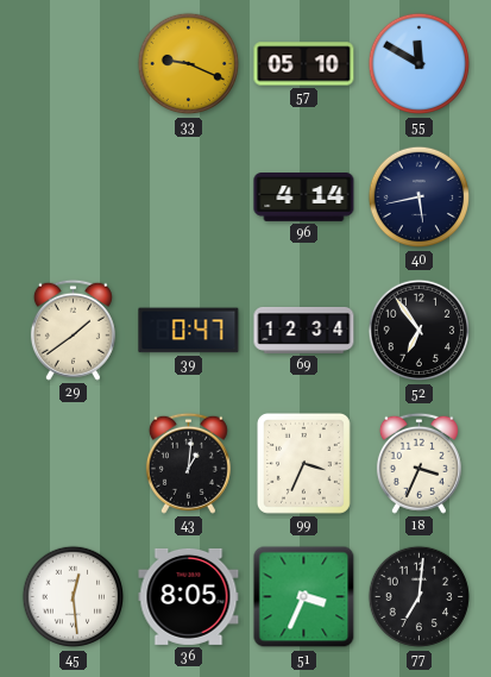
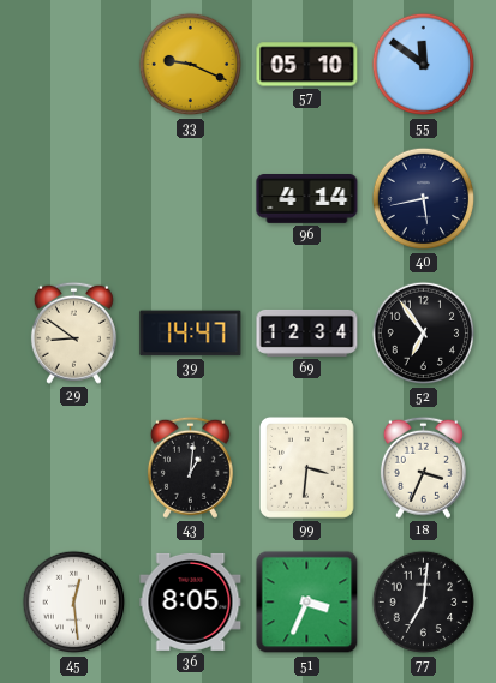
55: 11:50 -> 11:51 (424, 65)
29: 1:39 -> 8:51 (73, 332)
39: 0:47 -> 14:47 (191, 334)
99: 3:34 -> 3:31 (306, 467)
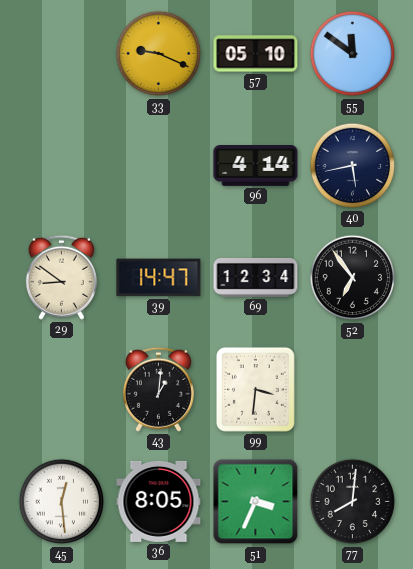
18: 3:34 -> none (423, 467)
77: 7:01 -> 8:01 (353, 502)
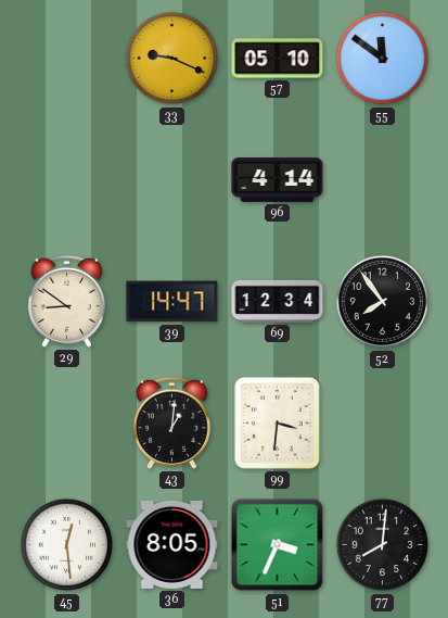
40: 5:43 -> none (353, 166)
52: 6:54 -> 7:54 (383, 302)
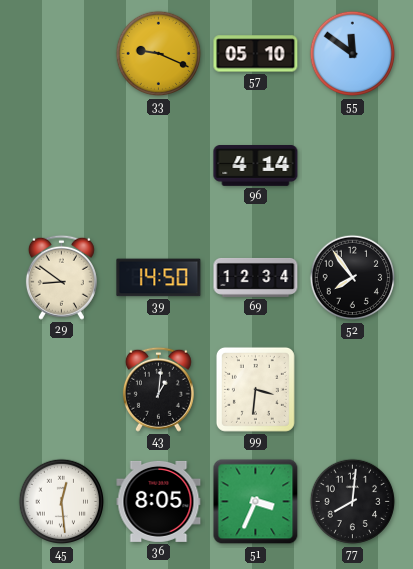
39: 14:47 -> 14:50 (159, 278)
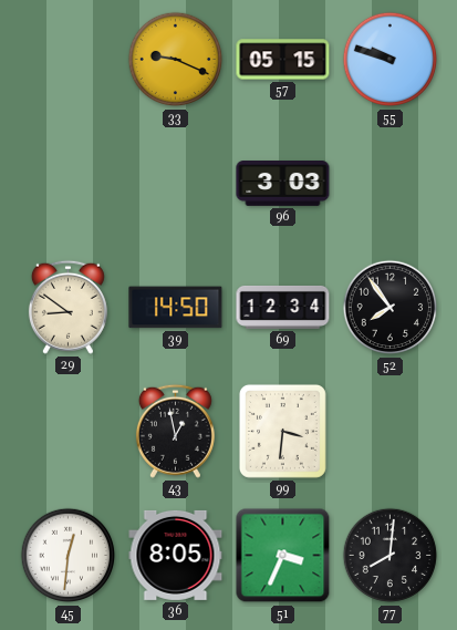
57: 05:10 -> 05:15 (283, 60)
55: 11:51 -> 9:48 (391, 60)
96: 4:14 -> 3:03 (283, 184)
43: 1:01 -> 12:58 (175, 431)
45: 12:29 -> 12:31 (69, 556)
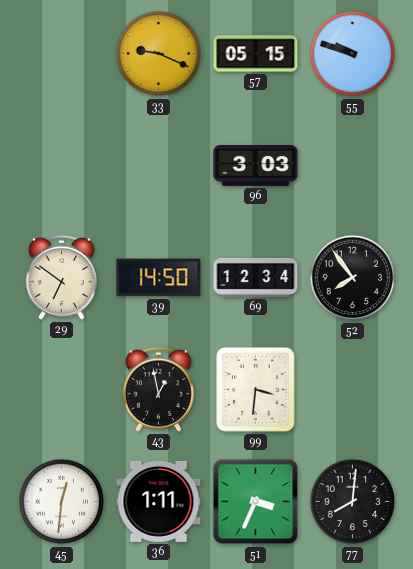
29: 8:51 -> 6:51 (61, 277)
36: 8:05 -> 1:11 (159, 501)
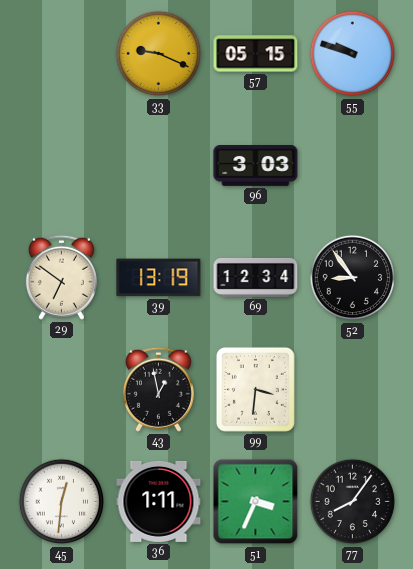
39: 14:50 -> 13:19 (159, 278)
52: 7:54 -> 8:54 (353, 278)
77: 8:01 -> 8:06 (353, 502)
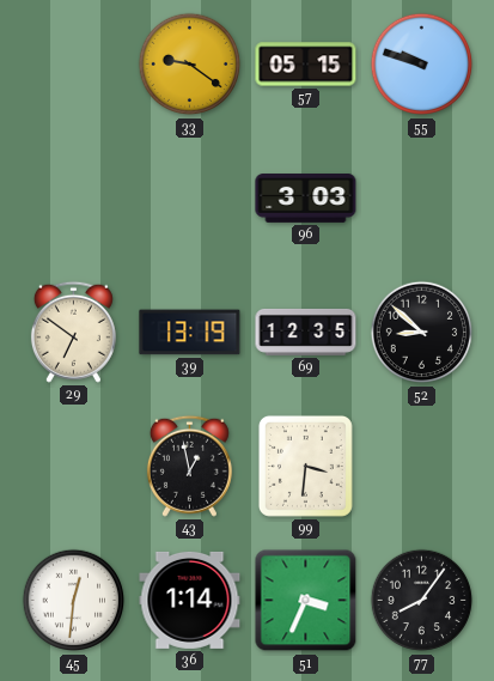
33: 9:19 -> 9:21 (190, 65)
69: 12:34 -> 12:35 (306, 332)
52: 8:54 -> 8:52 (422, 333)
36: 1:11 -> 1:14 (190, 600)
